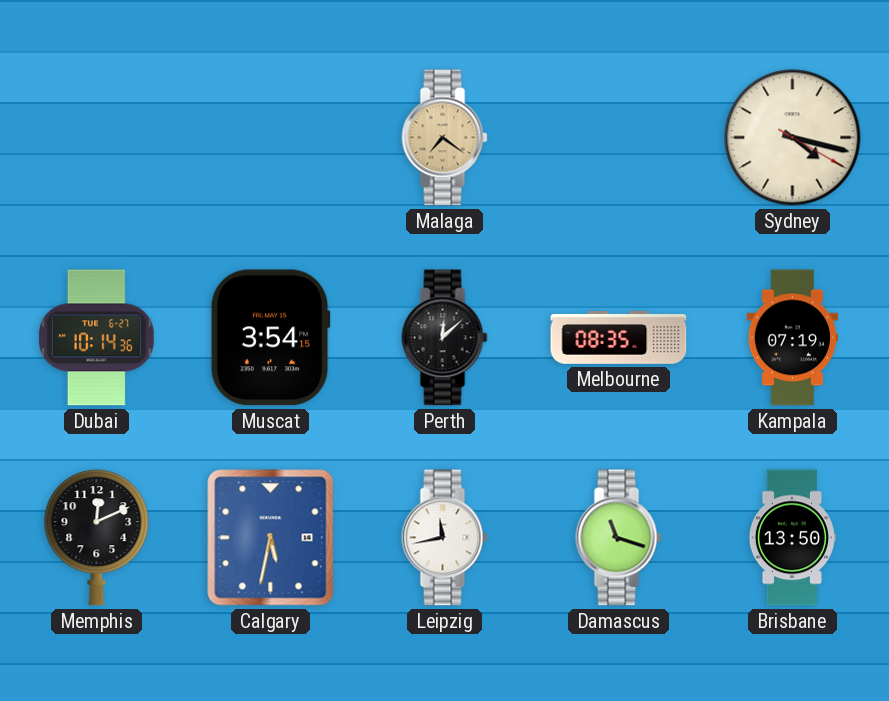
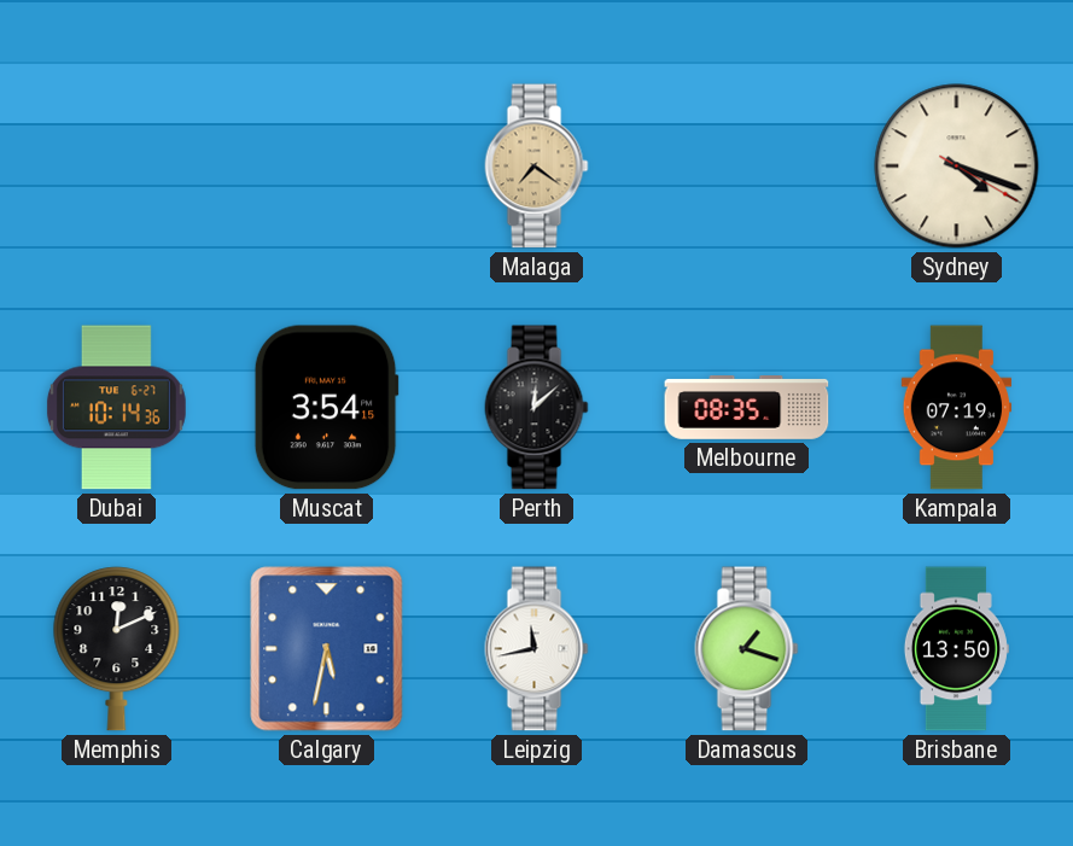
Sydney: 4:17 -> 4:18 (957, 167)
Damascus: 11:18 -> 1:18 (747, 649)
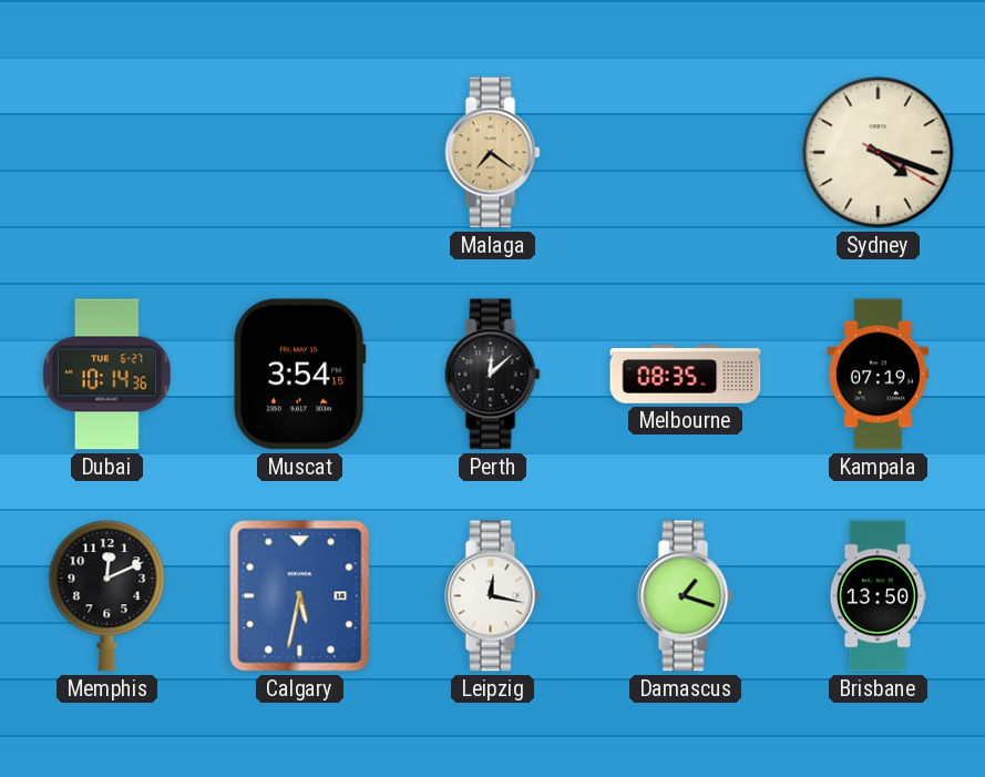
Leipzig: 11:43 -> 12:17 (493, 596)
